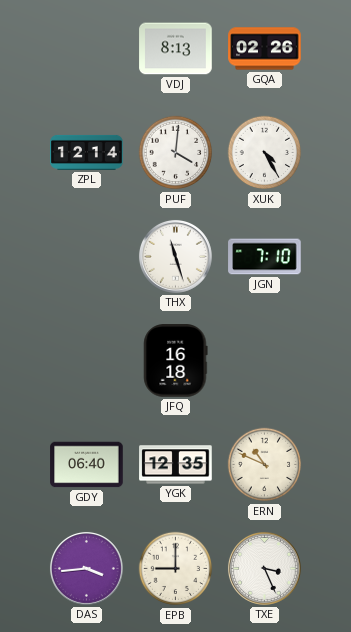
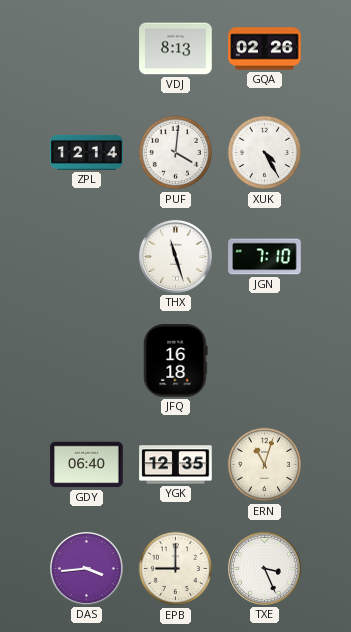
ERN: 10:49 -> 11:03 (265, 465)
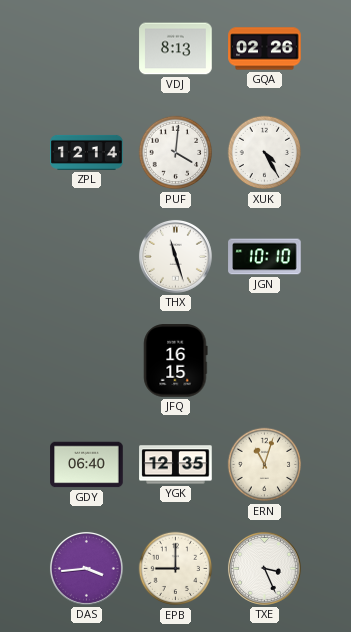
JGN: 7:10 -> 10:10 (265, 257)
JFQ: 16:18 -> 16:15 (176, 361)
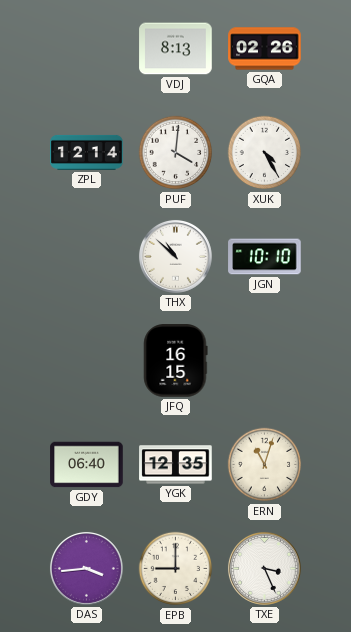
THX: 11:27 -> 10:52 (175, 256)
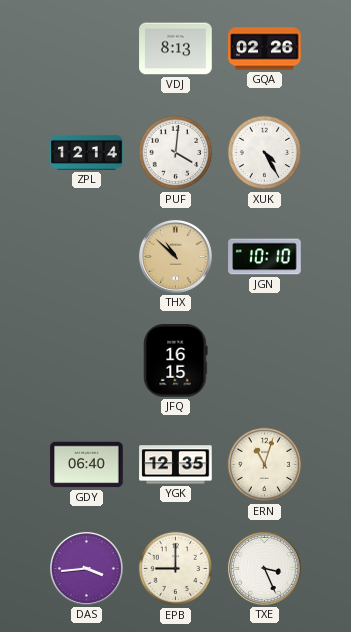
THX dial: white -> champagne (175, 256)
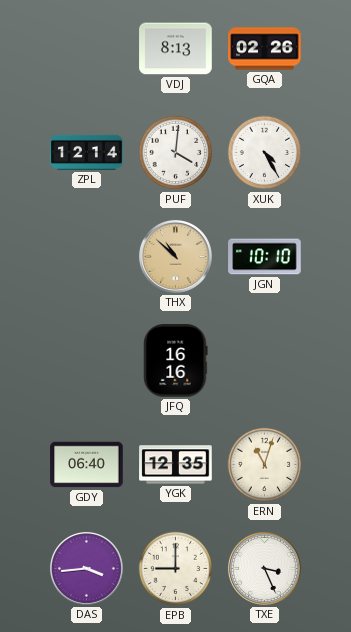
JFQ: 16:15 -> 16:16 (176, 361)
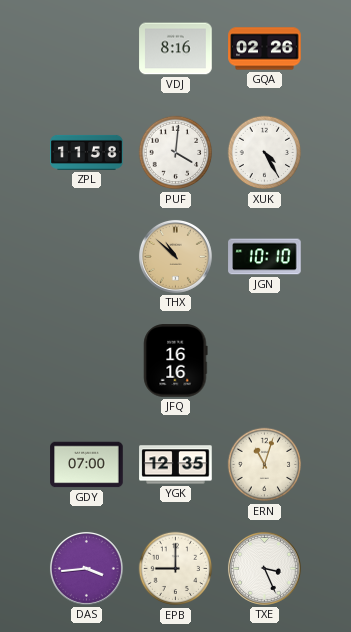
VDJ: 8:13 -> 8:16 (176, 49)
ZPL: 12:14 -> 11:58 (87, 152)
GDY: 06:40 -> 07:00 (87, 465)
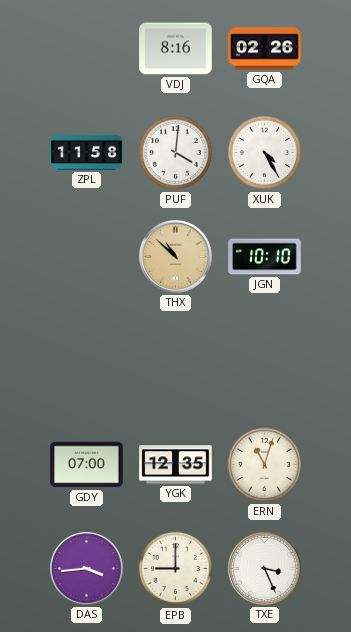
JFQ: 16:16 -> none (176, 361)
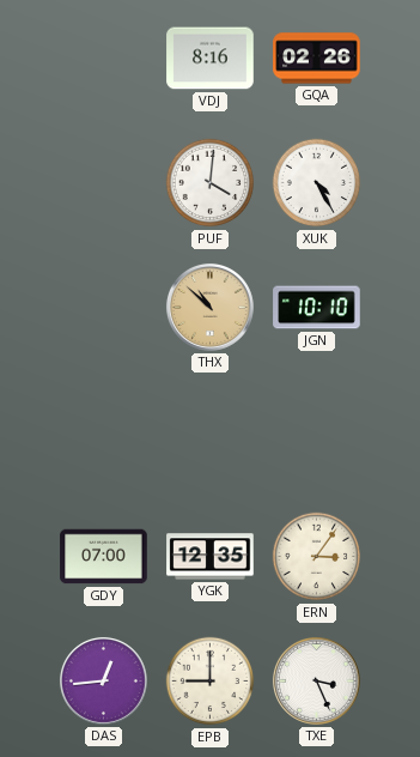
ZPL: 11:58 -> none (87, 152)
ERN: 11:03 -> 3:06 (317, 557)
DAS: 3:44 -> 12:44 (103, 680)
